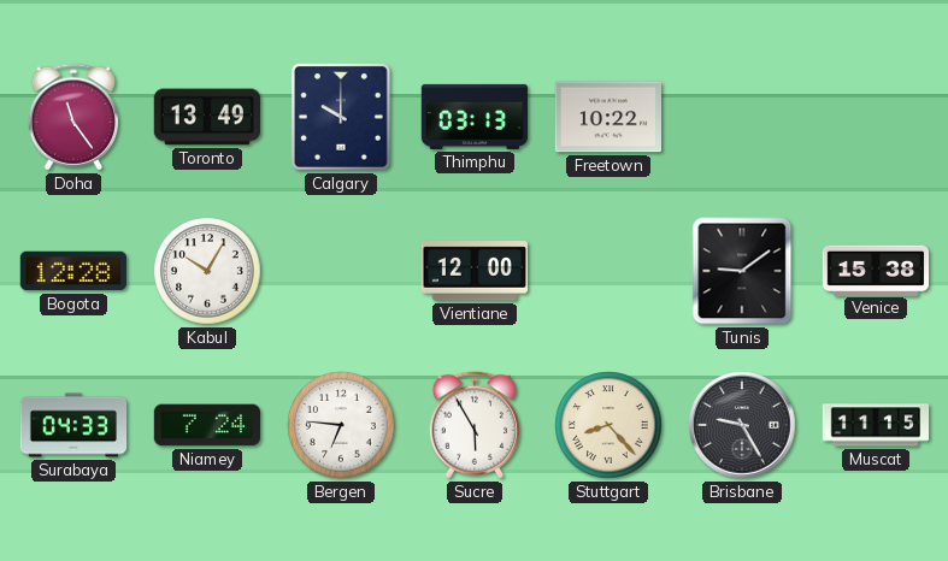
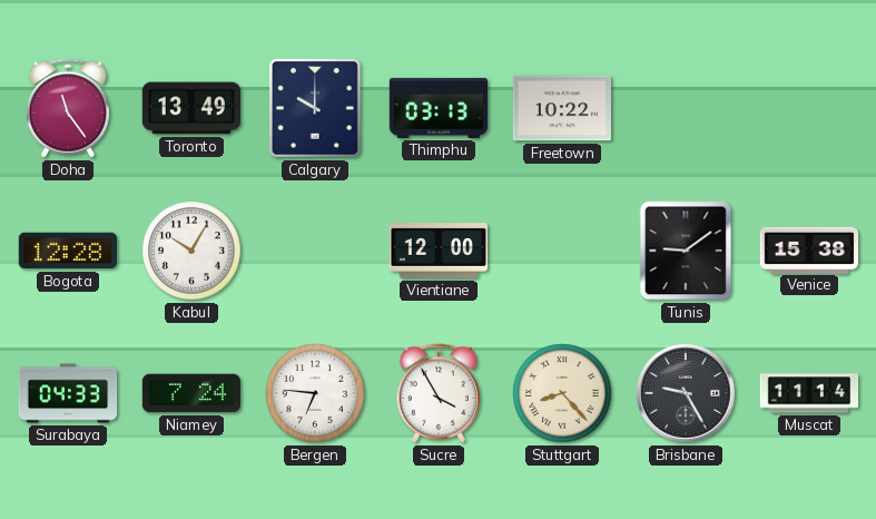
Sucre: 5:55 -> 3:55 (437, 393)
Muscat: 11:15 -> 11:14 (809, 393)
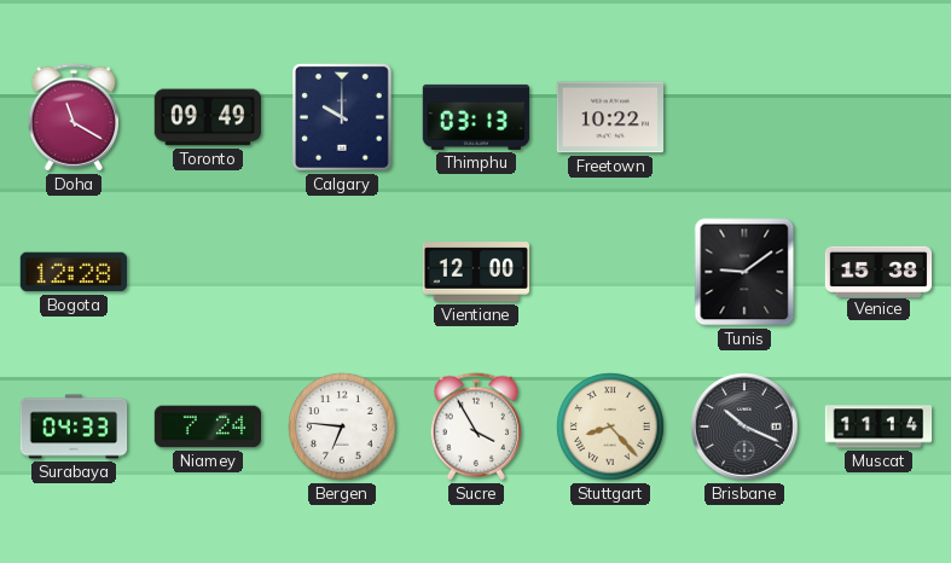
Doha: 11:24 -> 11:20 (73, 117)
Toronto: 13:49 -> 09:49 (207, 117)
Kabul: 10:05 -> none (191, 251)
Brisbane: 9:25 -> 10:19 (744, 426)
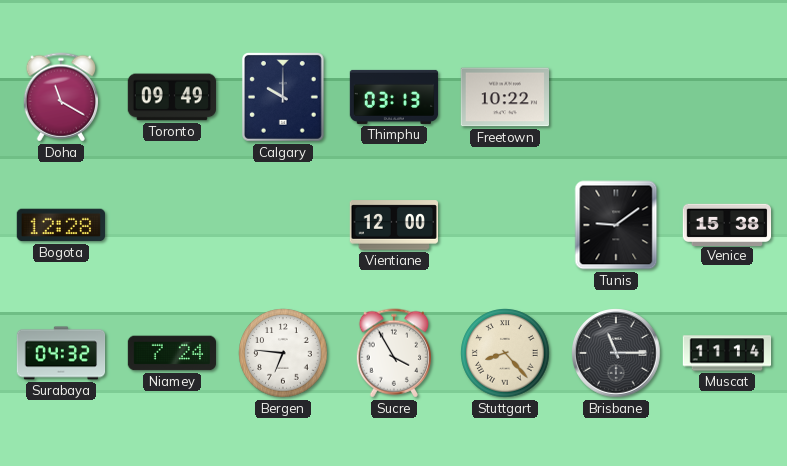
Surabaya: 04:33 -> 04:32 (61, 353)
Brisbane: 10:19 -> 11:15 (616, 353)
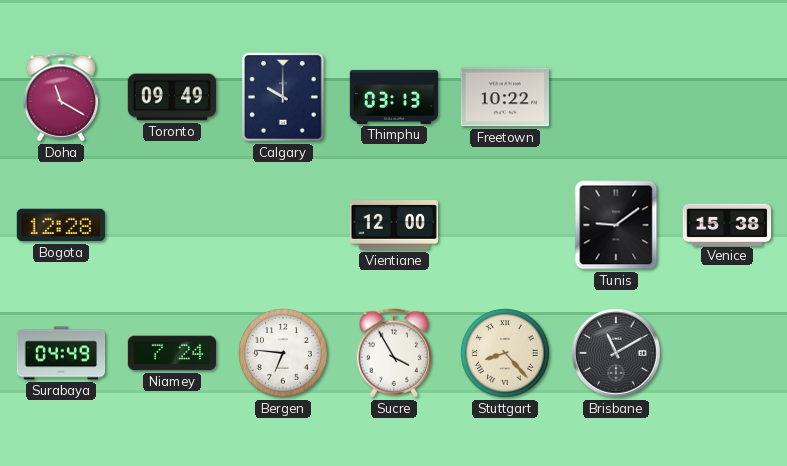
Surabaya: 04:32 -> 04:49 (61, 353)
Brisbane: 11:15 -> 11:10 (616, 353)
Muscat: 11:14 -> none (727, 353)
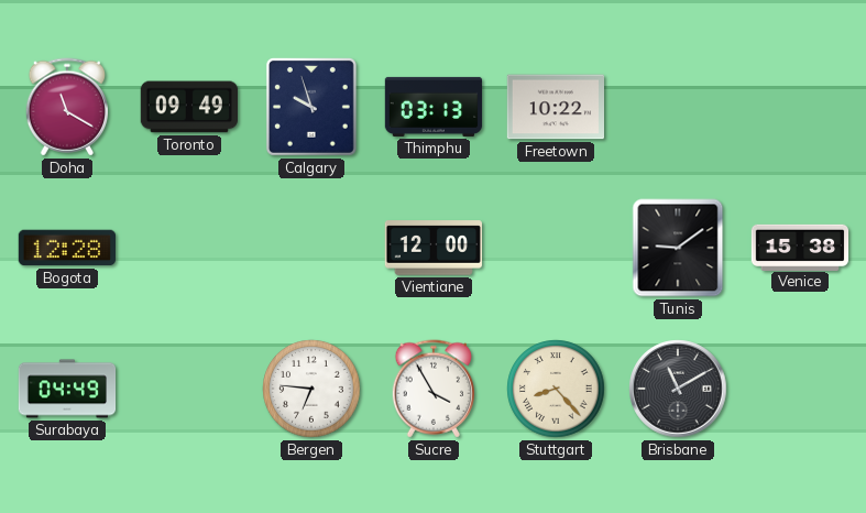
Calgary: 10:00 -> 9:57 (311, 107)
Niamey: 7:24 -> none (171, 353)
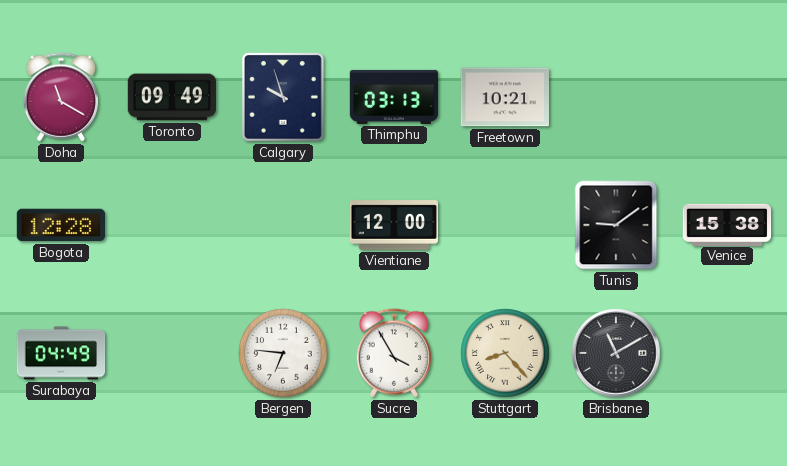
Freetown: 10:22 -> 10:21 (504, 97)
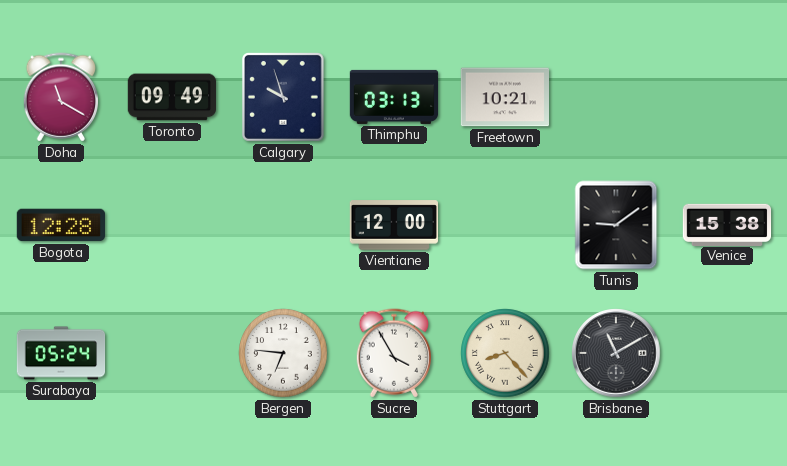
Surabaya: 04:49 -> 05:24 (61, 353)
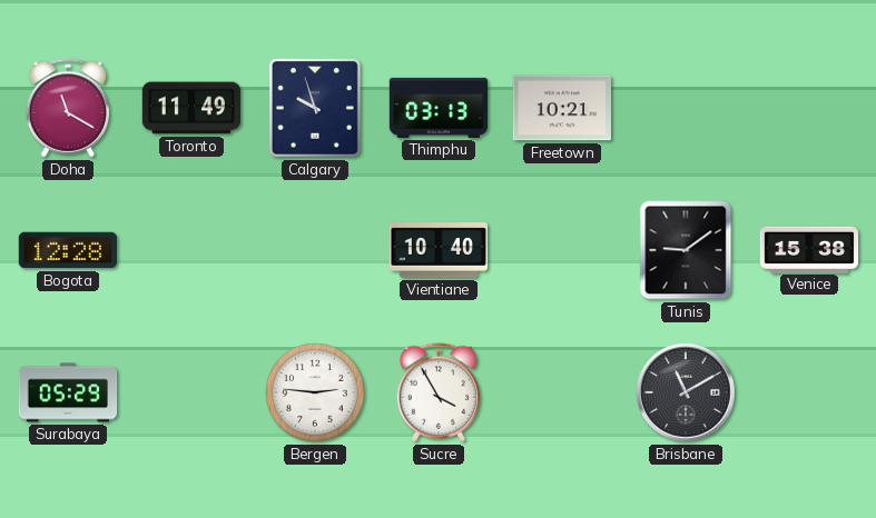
Toronto: 09:49 -> 11:49 (190, 108)
Vientiane: 12:00 -> 10:40 (437, 250)
Surabaya: 05:24 -> 05:29 (68, 392)
Bergen: 6:46 -> 2:46 (315, 392)
Stuttgart: 8:23 -> none (505, 353)
